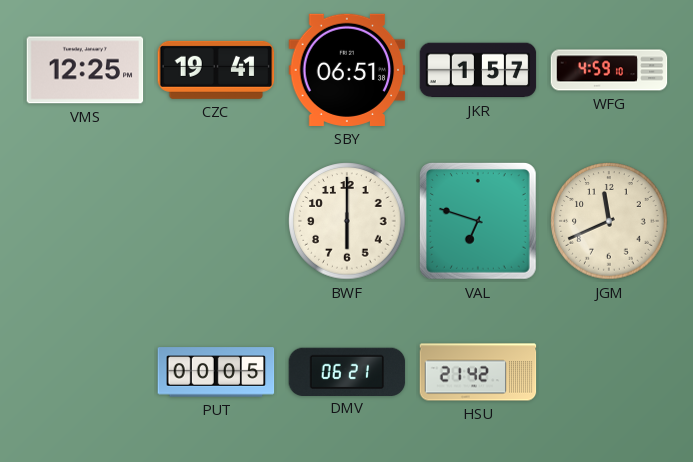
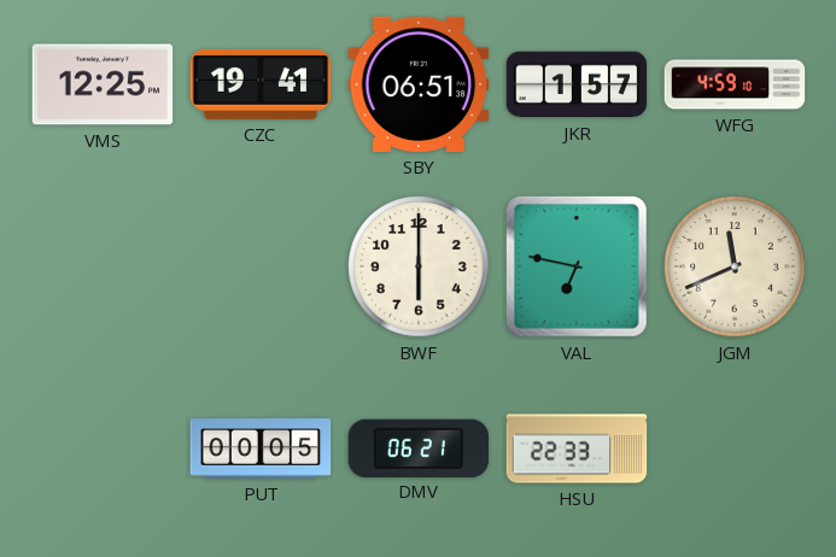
VAL: 6:48 -> 6:47 (577, 266)
HSU: 21:42 -> 22:33 (577, 448)
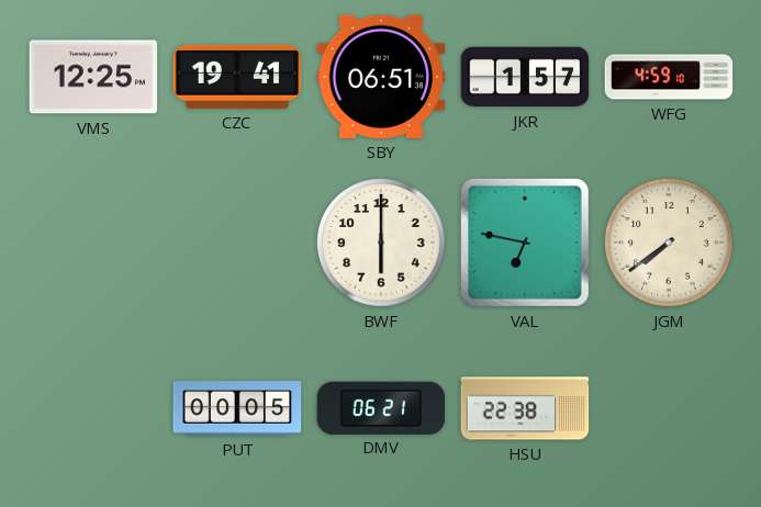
JGM: 11:41 -> 7:39 (669, 243)
HSU: 22:33 -> 22:38 (525, 408)
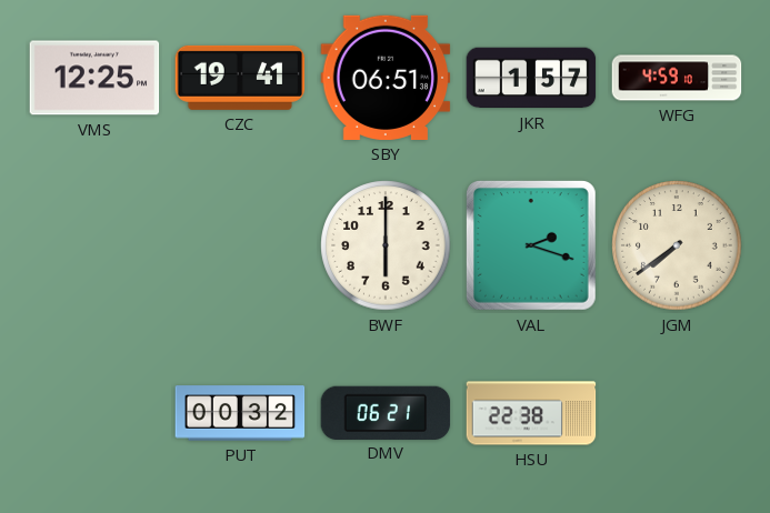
VAL: 6:47 -> 2:18 (531, 245)
PUT: 00:05 -> 00:32 (240, 413)
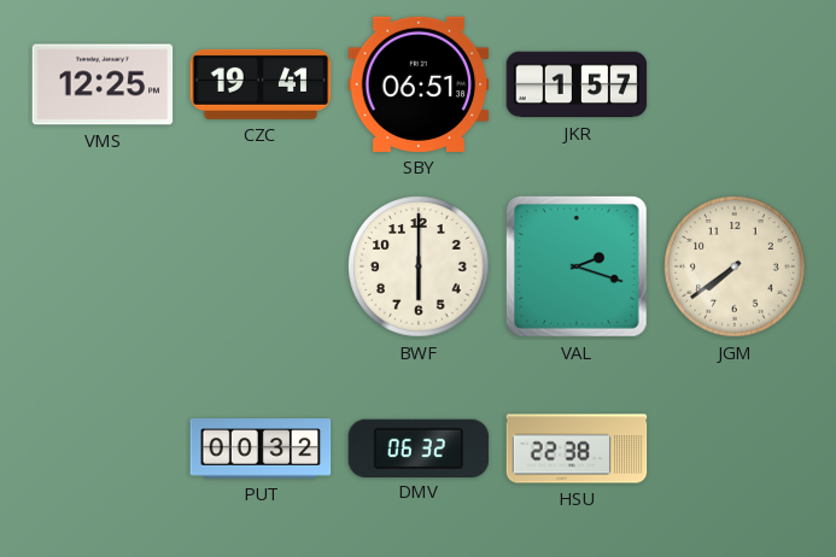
WFG: 4:59 -> none (677, 78)
DMV: 06:21 -> 06:32 (419, 447)
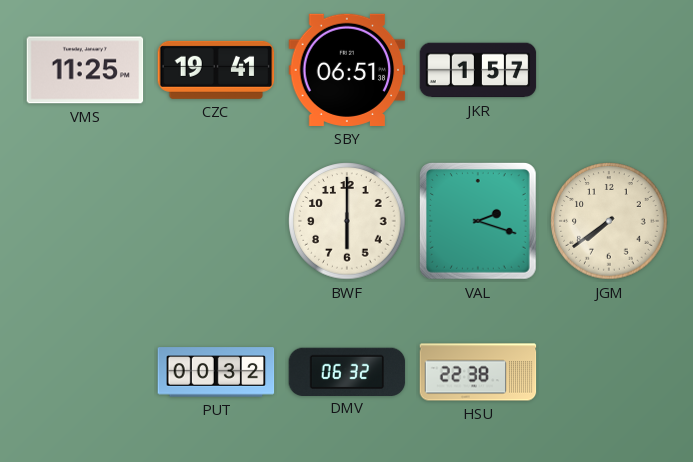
VMS: 12:25 -> 11:25 (85, 70)
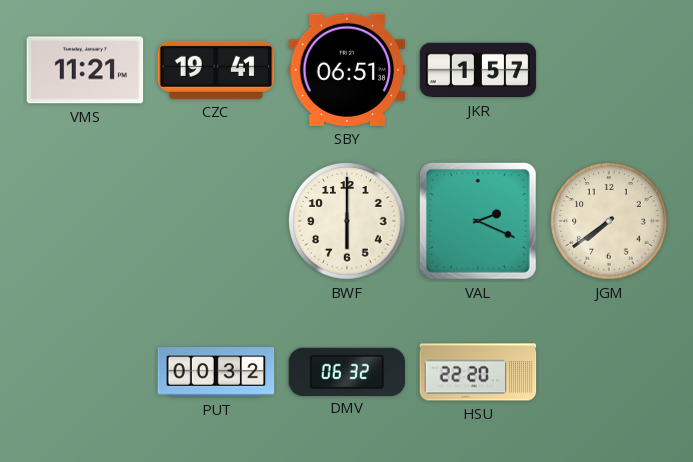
VMS: 11:25 -> 11:21 (85, 70)
VAL: 2:18 -> 2:19 (478, 221)
HSU: 22:38 -> 22:20 (478, 372)
